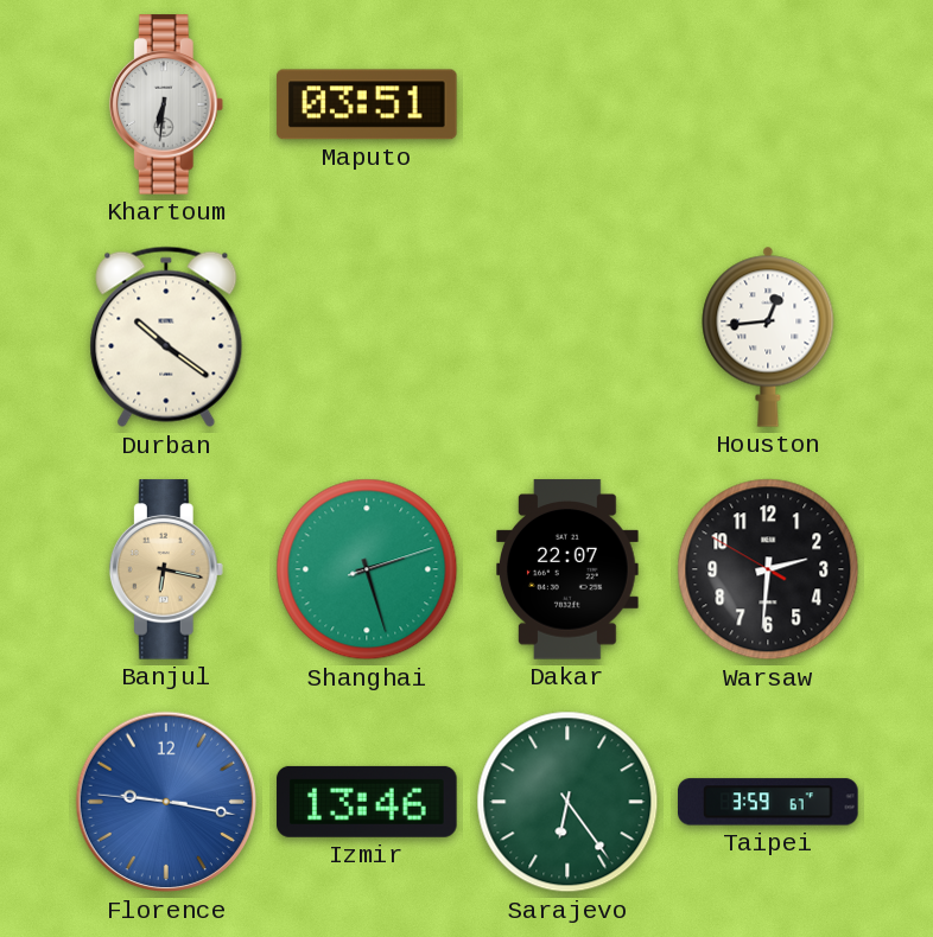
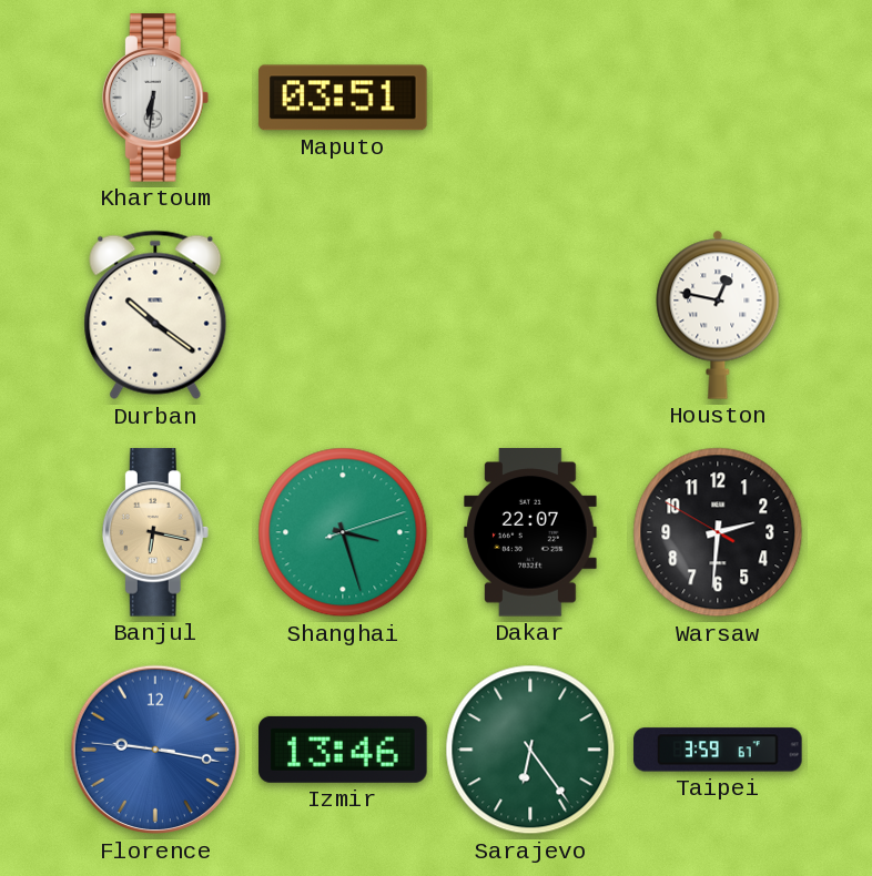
Houston: 12:44 -> 12:47 (718, 315)
Shanghai: 2:27 -> 3:27 (343, 532)
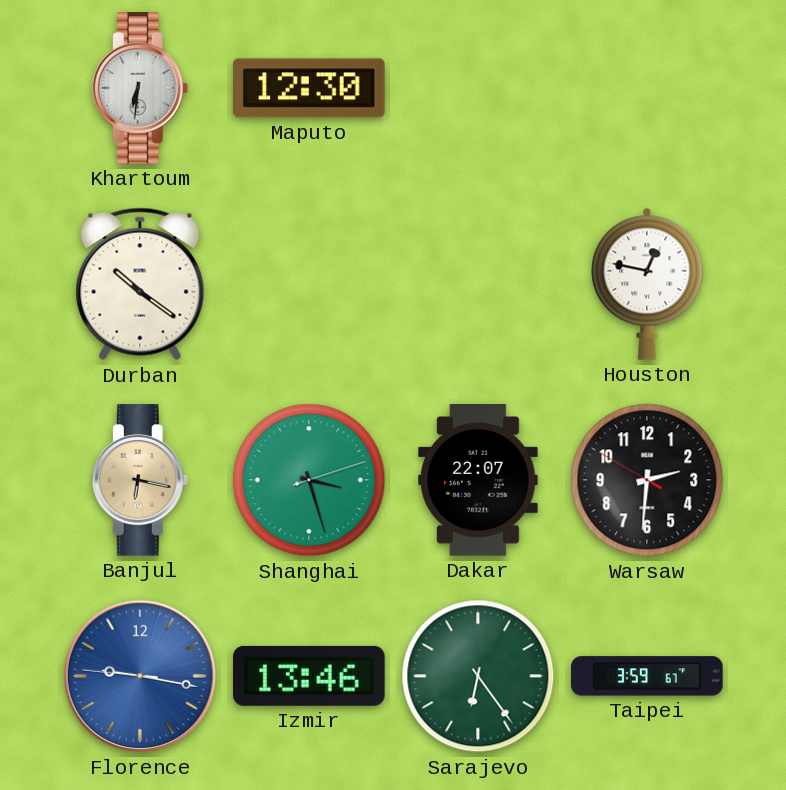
Maputo: 03:51 -> 12:30 (309, 88)
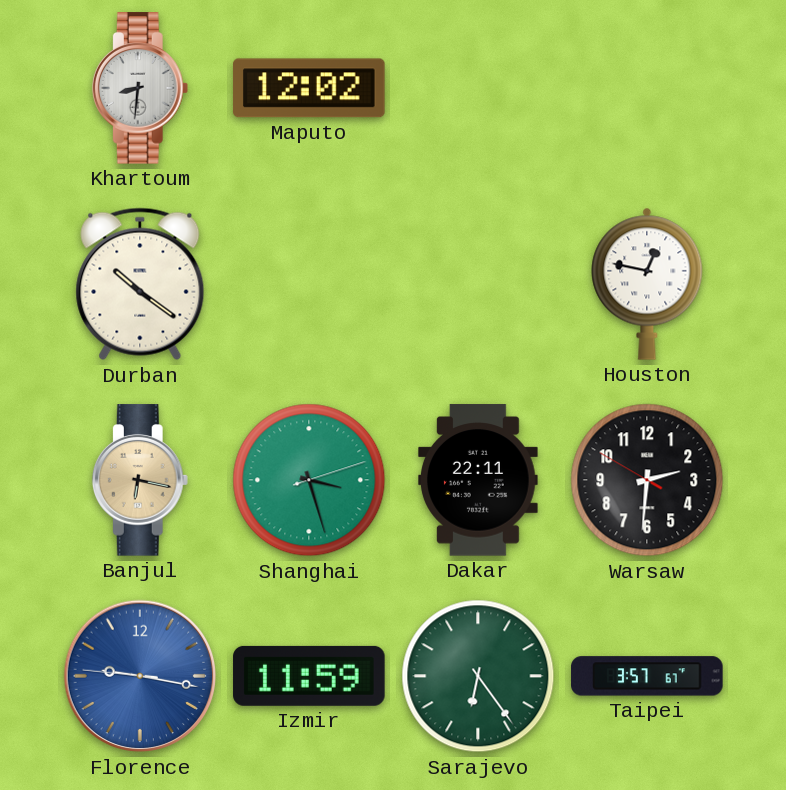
Khartoum: 6:31 -> 8:31 (140, 88)
Maputo: 12:30 -> 12:02 (309, 88)
Dakar: 22:07 -> 22:11 (479, 480)
Izmir: 13:46 -> 11:59 (309, 676)
Taipei: 3:59 -> 3:57 (647, 676)
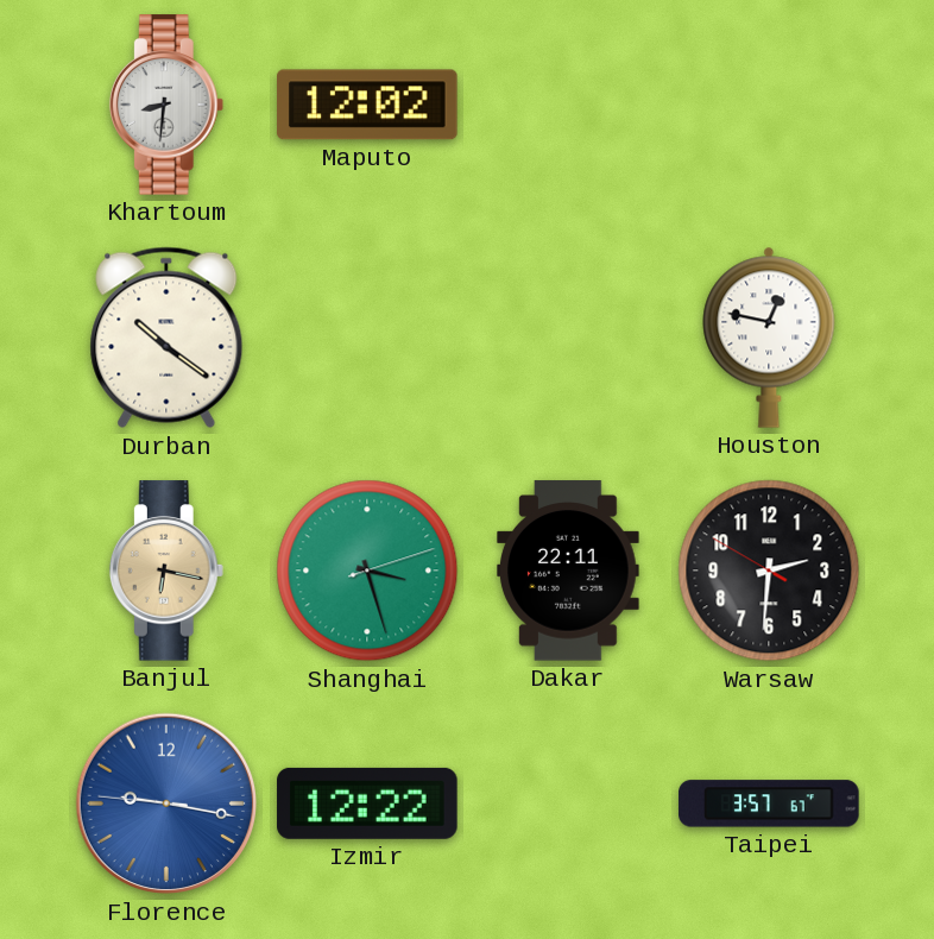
Izmir: 11:59 -> 12:22 (367, 803)
Sarajevo: 6:24 -> none (478, 676)
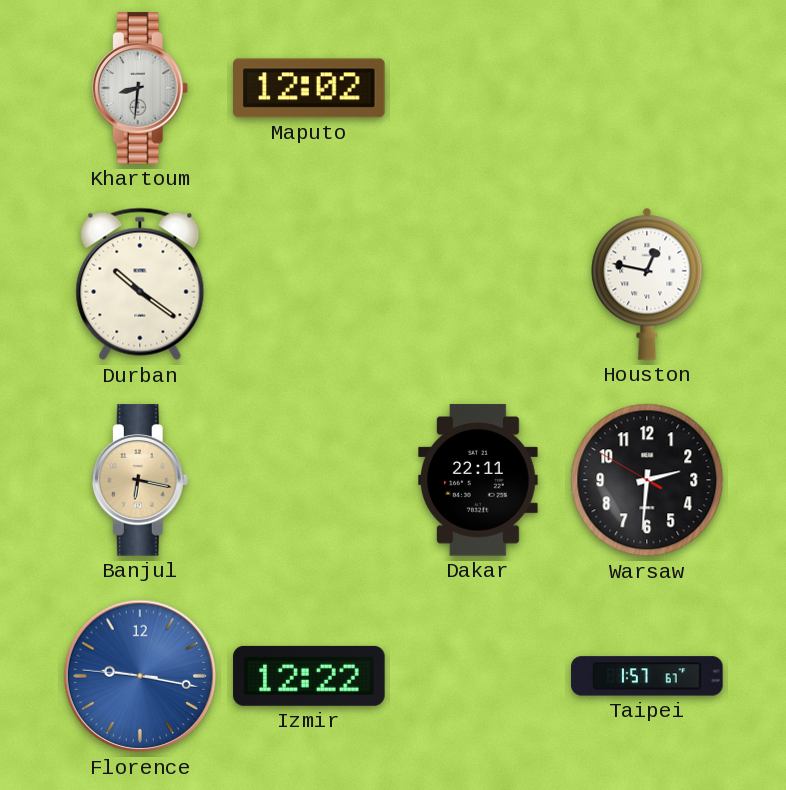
Shanghai: 3:27 -> none (367, 571)
Taipei: 3:57 -> 1:57 (647, 676)
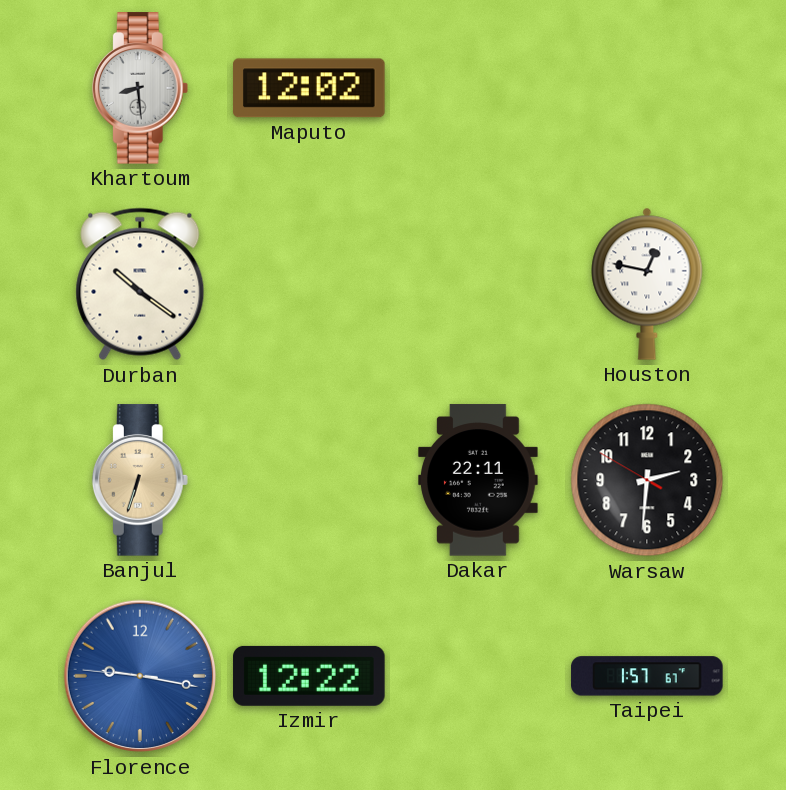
Khartoum: 8:31 -> 8:29 (140, 88)
Banjul: 6:17 -> 6:33 (140, 480)
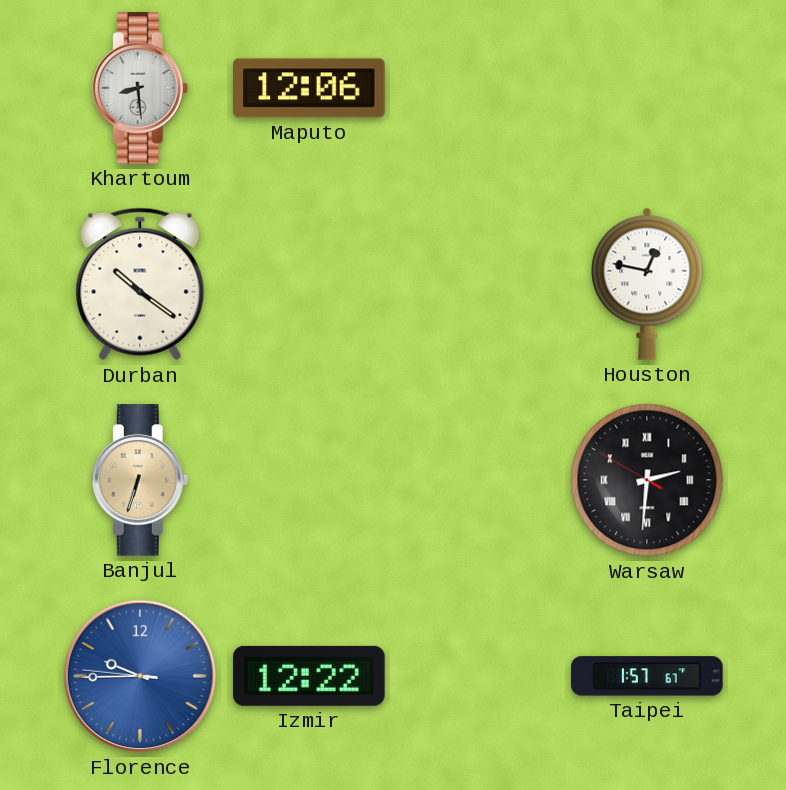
Maputo: 12:02 -> 12:06 (309, 88)
Dakar: 22:11 -> none (479, 480)
Warsaw numerals: Arabic -> Roman (647, 480)
Florence: 9:16 -> 9:44 (140, 676)
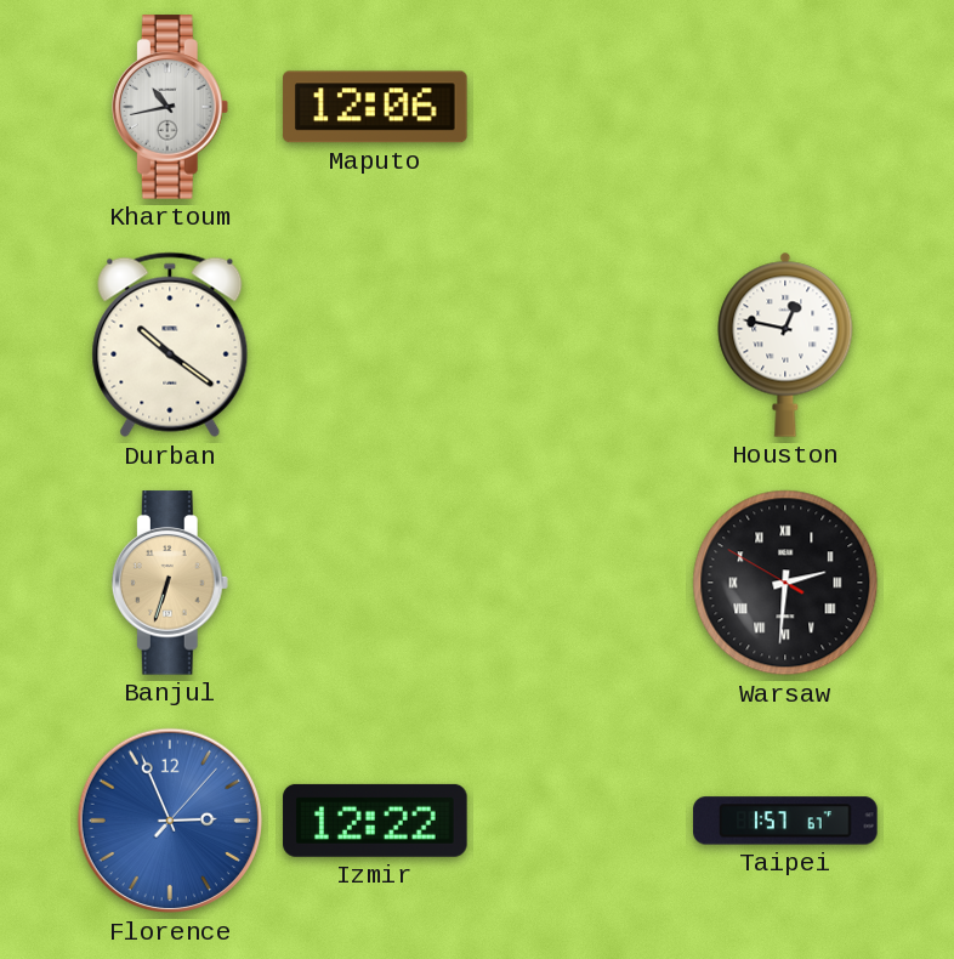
Khartoum: 8:29 -> 10:43 (170, 107)
Florence: 9:44 -> 2:56 (170, 821)
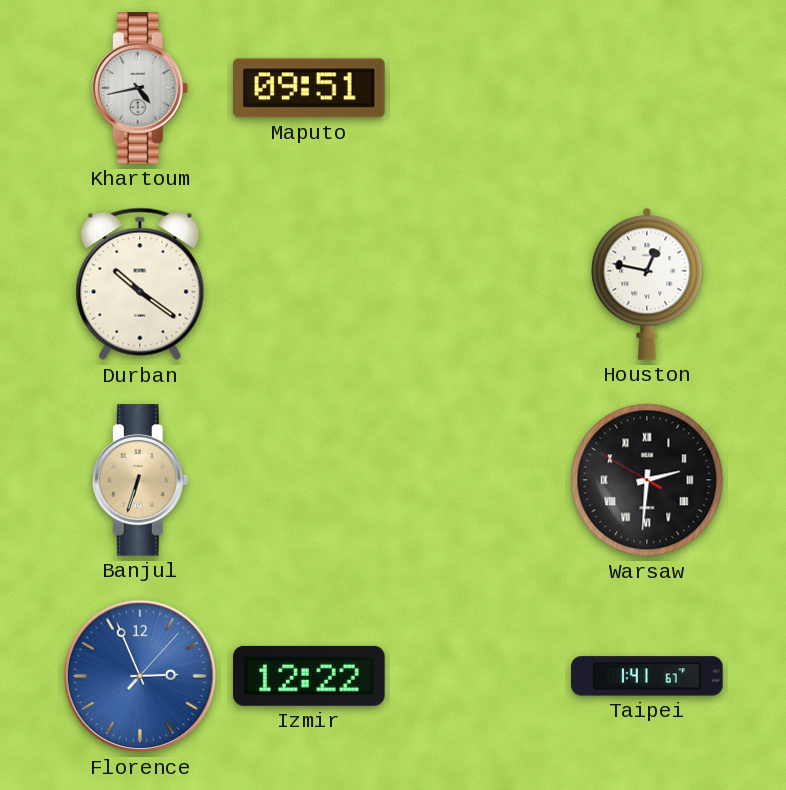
Khartoum: 10:43 -> 4:43 (140, 88)
Maputo: 12:06 -> 09:51 (309, 88)
Taipei: 1:57 -> 1:41 (647, 676)
